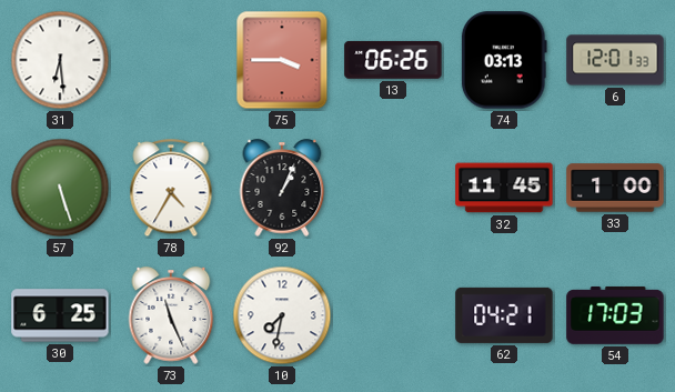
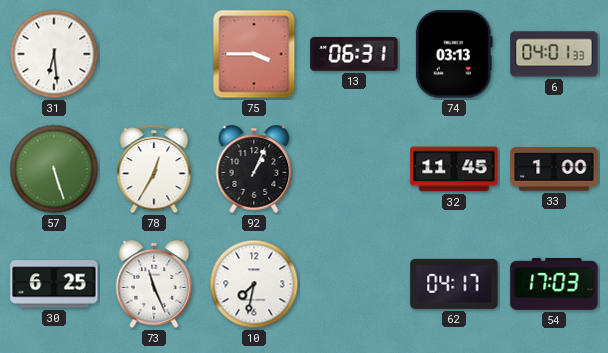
13: 06:26 -> 06:31 (354, 54)
6: 12:01 -> 04:01 (554, 54)
78: 4:35 -> 12:35 (154, 170)
62: 04:21 -> 04:17 (454, 284)
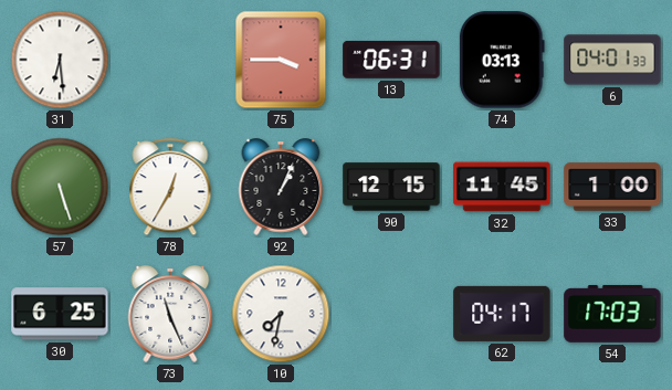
90: none -> 12:15 (391, 187)
